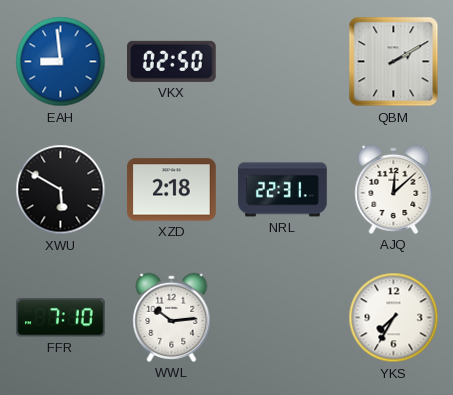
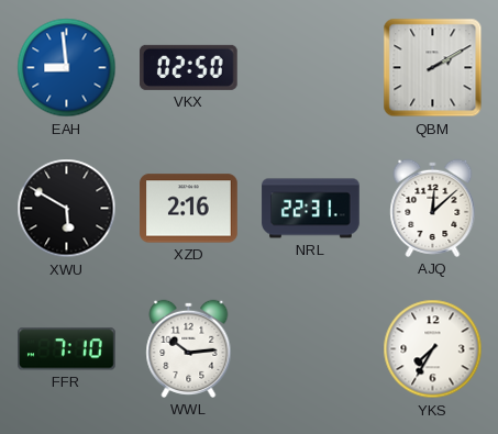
XZD: 2:18 -> 2:16 (189, 209)
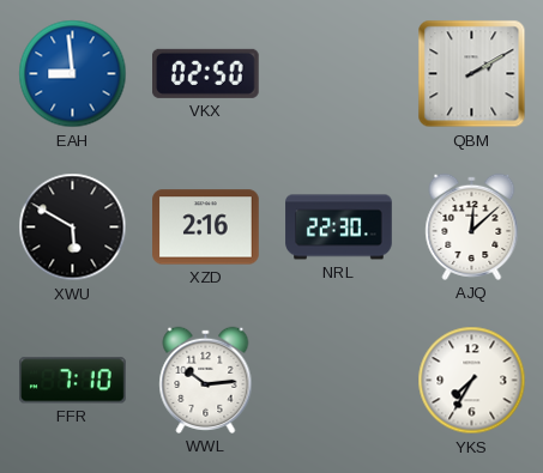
NRL: 22:31 -> 22:30 (339, 228)
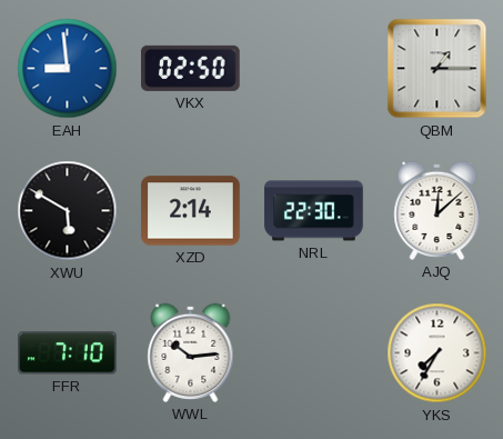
QBM: 2:10 -> 1:15 (437, 69)
XZD: 2:16 -> 2:14 (191, 211)
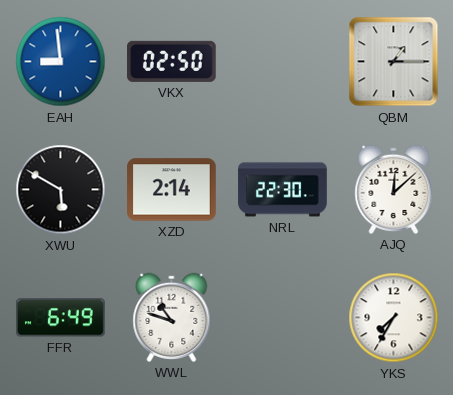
FFR: 7:10 -> 6:49 (61, 318)
WWL: 10:14 -> 10:48 (172, 317)
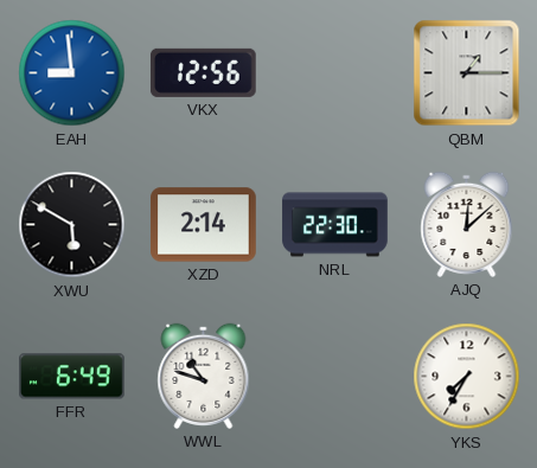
VKX: 02:50 -> 12:56 (204, 72)
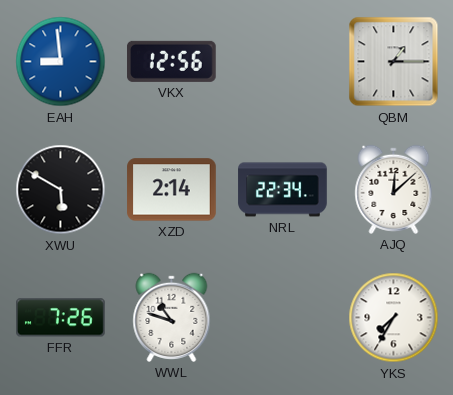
NRL: 22:30 -> 22:34 (283, 190)
FFR: 6:49 -> 7:26 (61, 318)
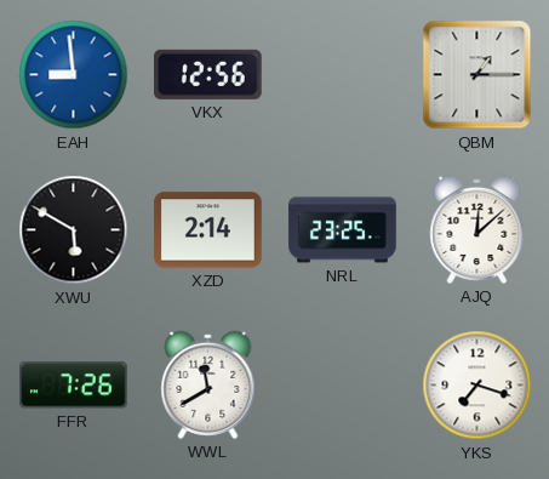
NRL: 22:34 -> 23:25 (343, 230)
WWL: 10:48 -> 11:40 (208, 384)
YKS: 7:35 -> 7:18 (477, 386)
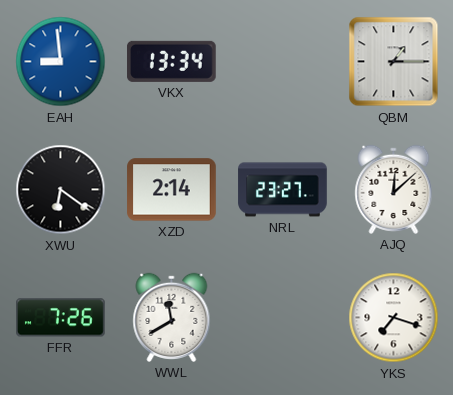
VKX: 12:56 -> 13:34 (172, 61)
XWU: 5:50 -> 6:21 (61, 190)
NRL: 23:25 -> 23:27 (283, 190)
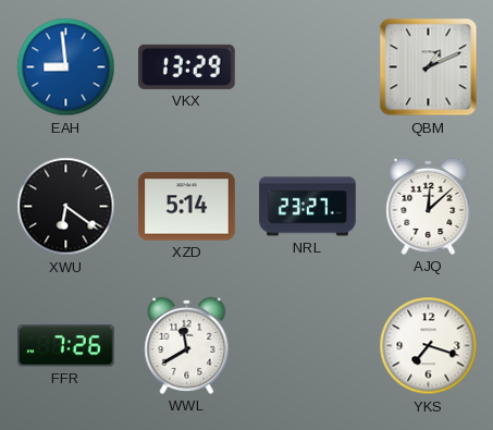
VKX: 13:34 -> 13:29 (187, 66)
QBM: 1:15 -> 1:11 (429, 67)
XZD: 2:14 -> 5:14 (187, 207)
